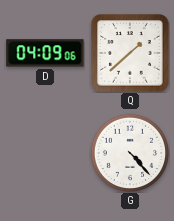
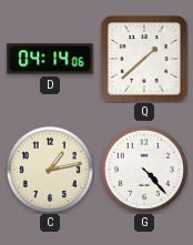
D: 04:09 -> 04:14 (50, 59)
C: none -> 1:13 (49, 169)
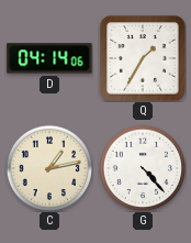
Q: 1:38 -> 1:35 (143, 58)
